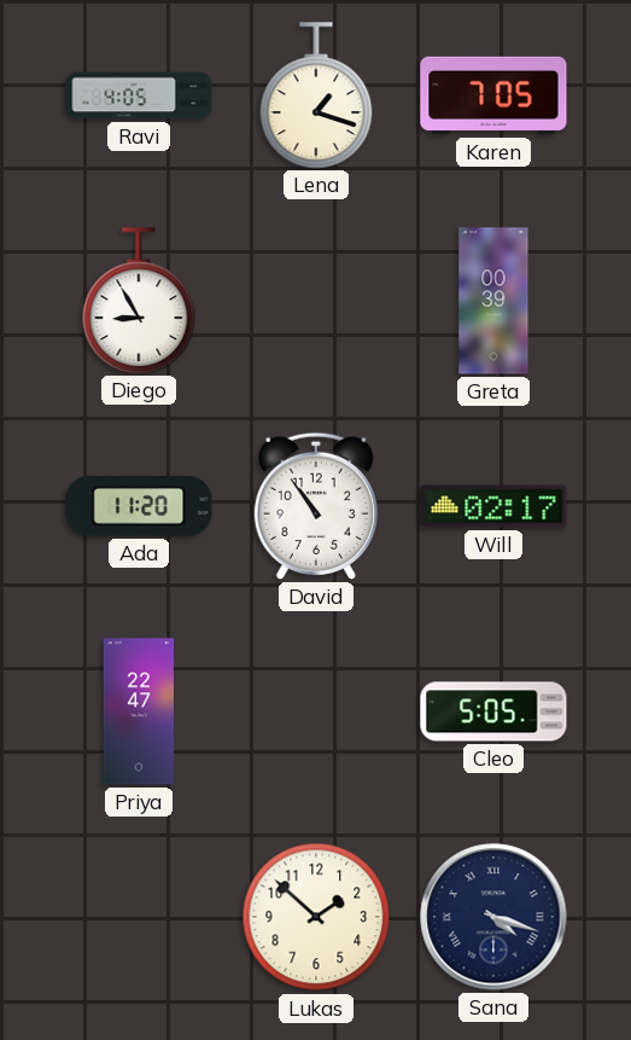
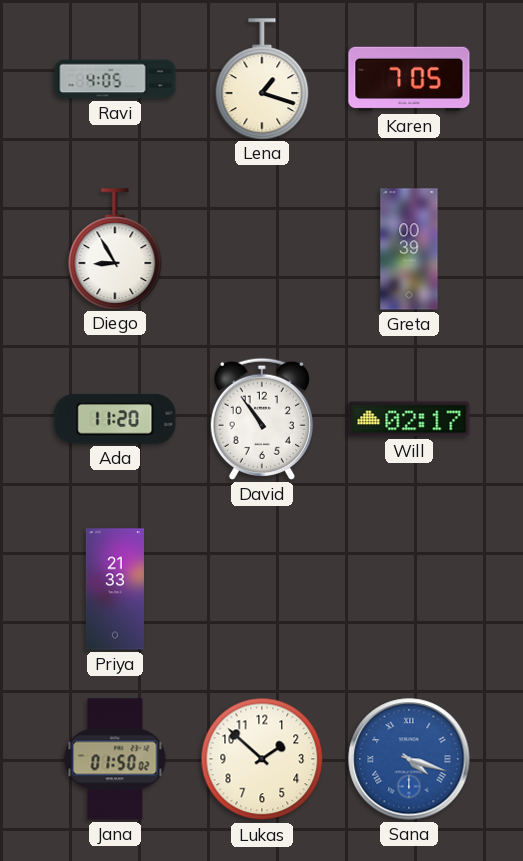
Priya: 22:47 -> 21:33 (115, 589)
Cleo: 5:05 -> none (493, 711)
Jana: none -> 01:50 (115, 759)
Sana dial: navy -> blue (409, 759)
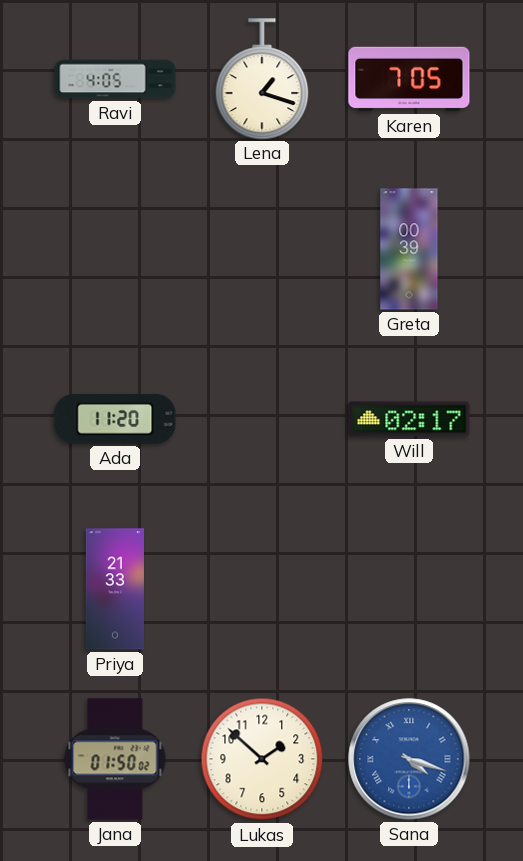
Diego: 8:55 -> none (115, 249)
David: 10:54 -> none (262, 419)
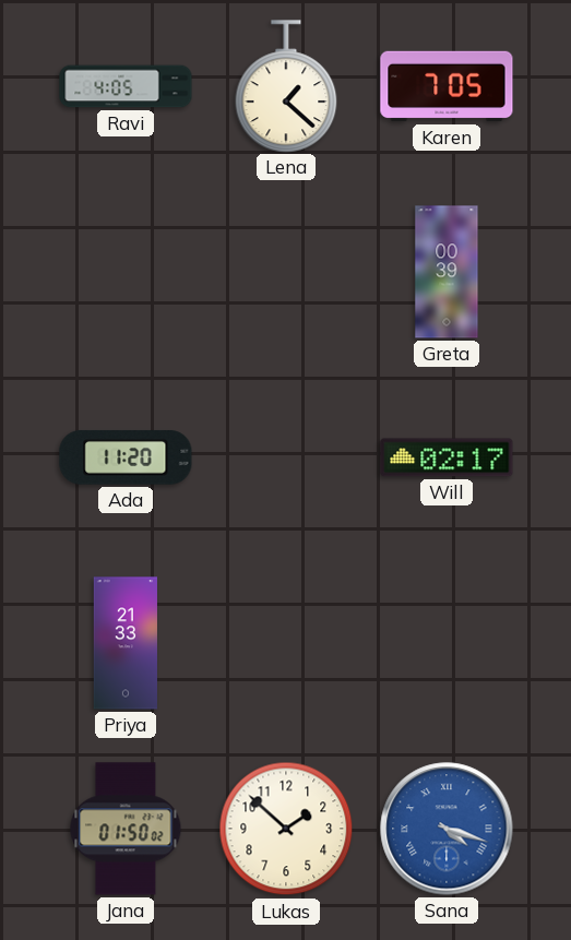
Lena: 1:18 -> 1:22 (286, 86)
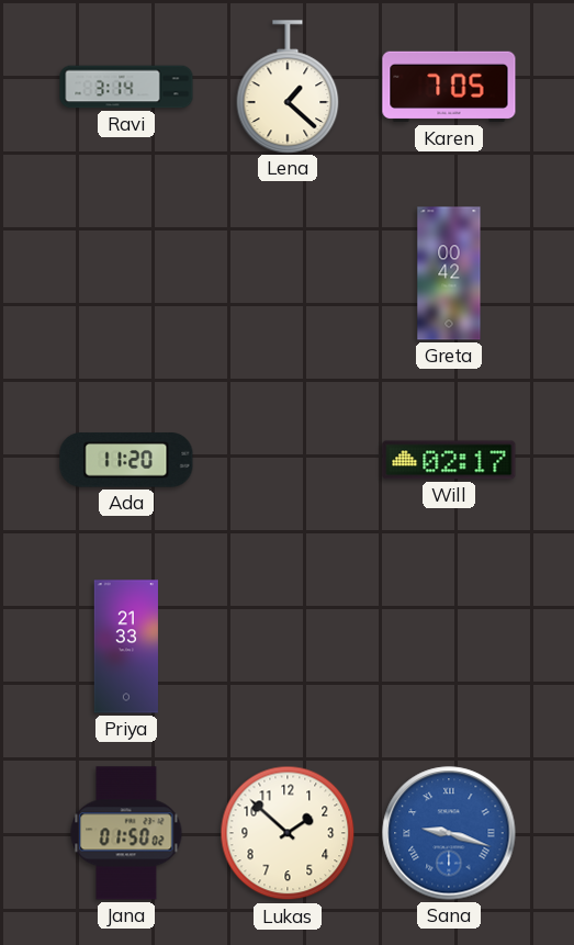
Ravi: 4:05 -> 3:14 (126, 87)
Greta: 00:39 -> 00:42 (449, 273)
Sana: 4:18 -> 9:18 (449, 833)
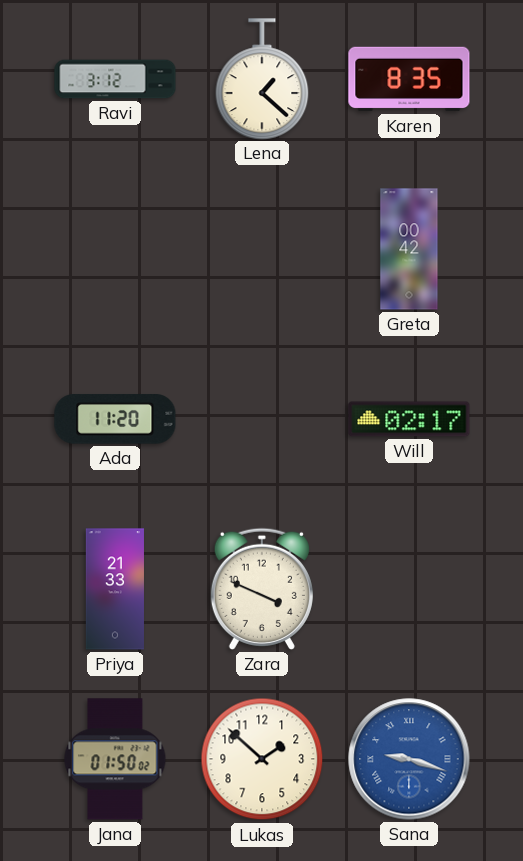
Ravi: 3:14 -> 3:12 (115, 79)
Karen: 7:05 -> 8:35 (409, 79)
Zara: none -> 3:49 (262, 589)
